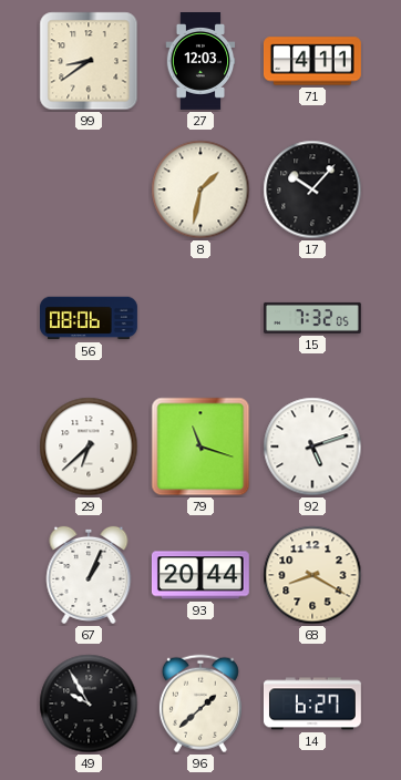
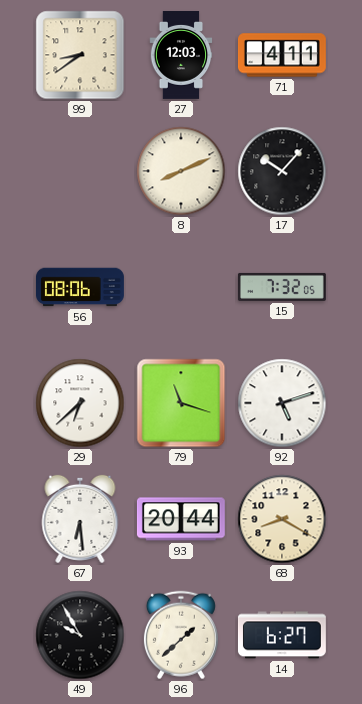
8: 1:32 -> 8:11 (181, 171)
67: 1:04 -> 6:29 (80, 519)
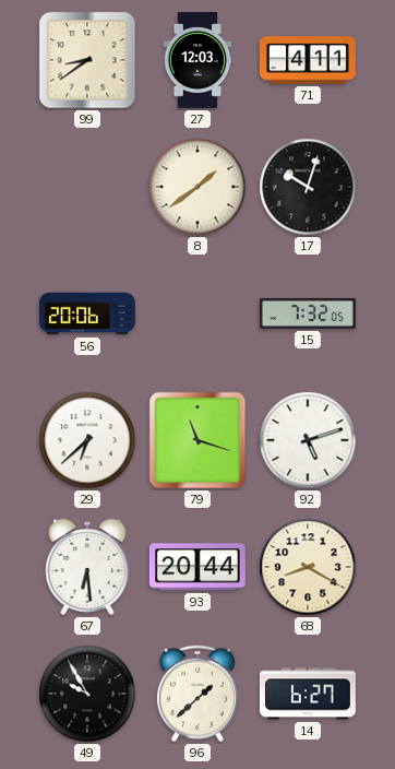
8: 8:11 -> 1:39 (197, 187)
17: 10:07 -> 10:03 (308, 187)
56: 08:06 -> 20:06 (88, 313)
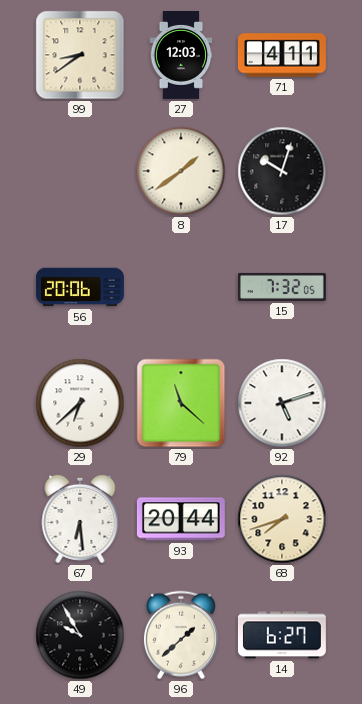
79: 11:18 -> 11:22 (181, 403)
68: 8:20 -> 7:42 (282, 519)
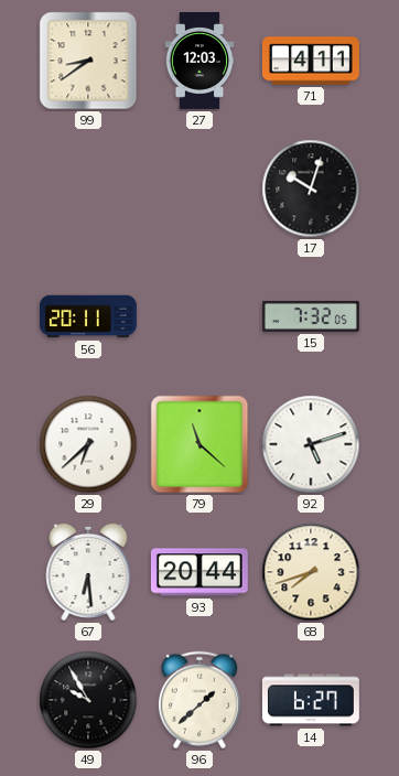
8: 1:39 -> none (181, 171)
56: 20:06 -> 20:11 (89, 316)
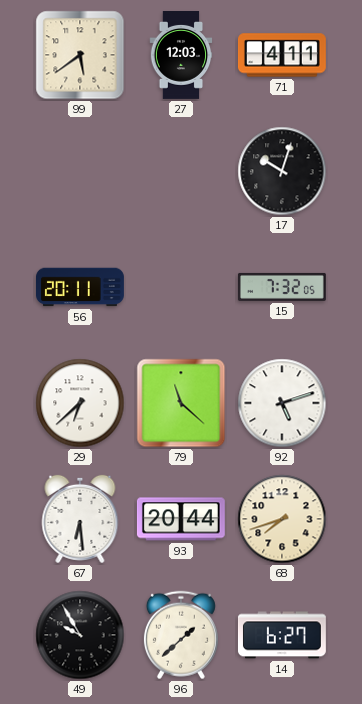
99: 8:39 -> 5:39 (80, 55)
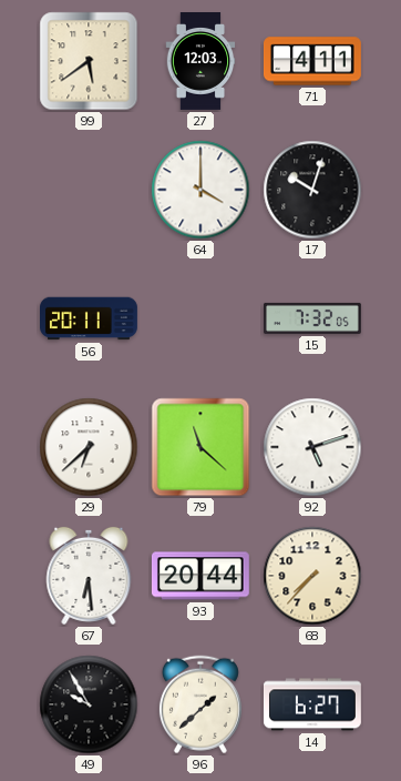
64: none -> 4:00 (200, 190)
68: 7:42 -> 7:37 (312, 576)
